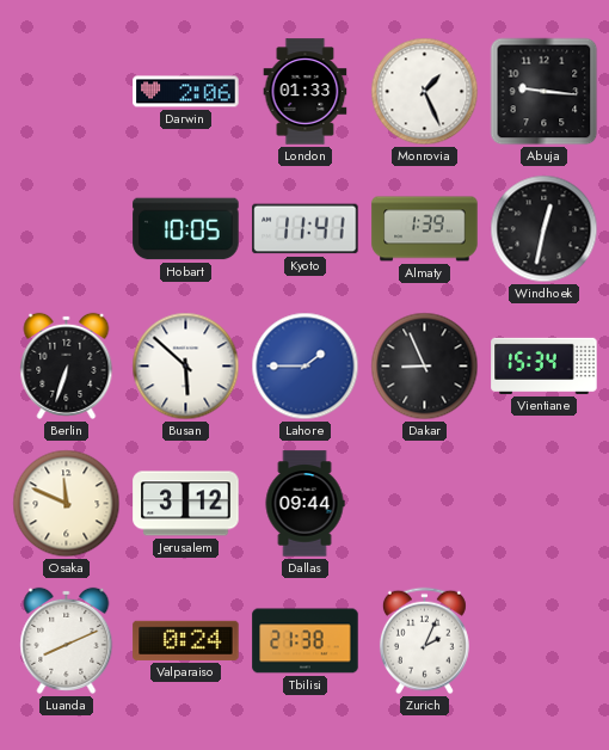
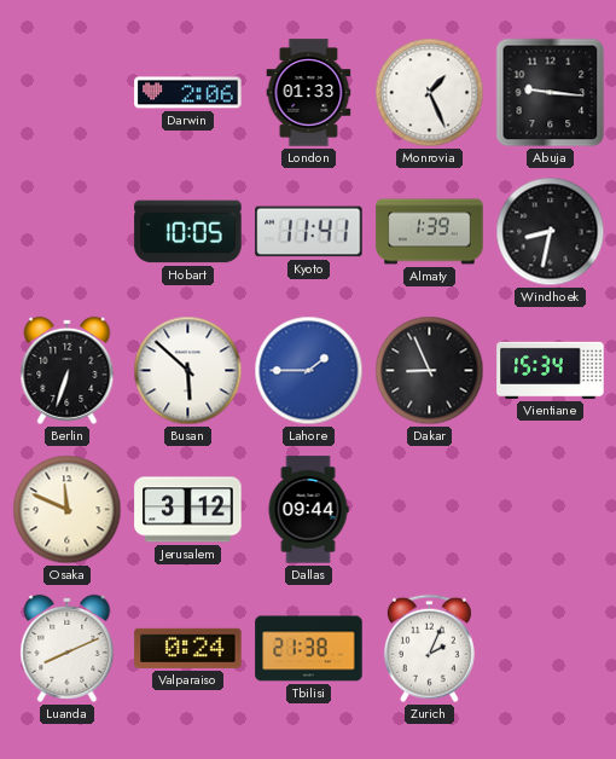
Windhoek: 12:32 -> 8:32 (551, 232)
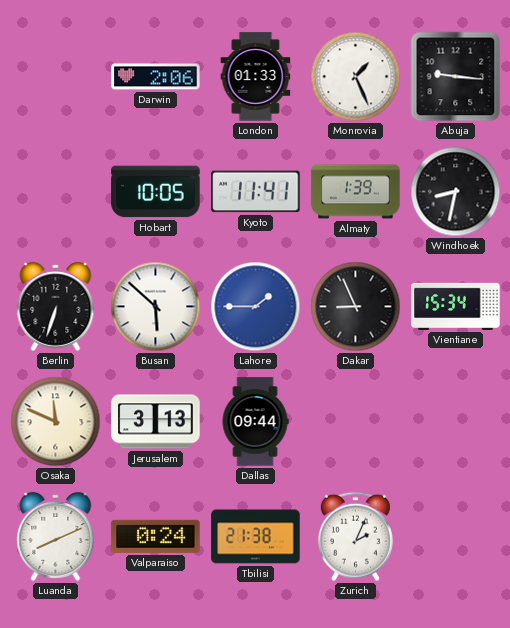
Jerusalem: 3:12 -> 3:13 (156, 422)
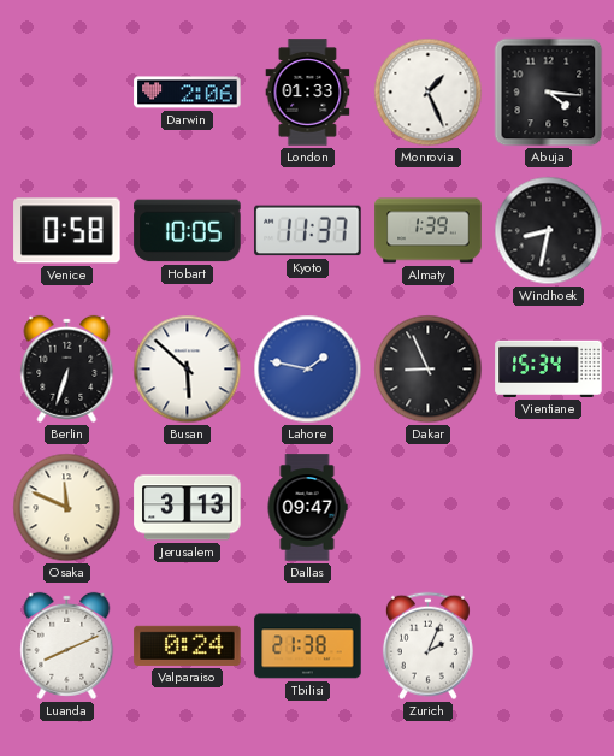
Abuja: 9:16 -> 4:16 (549, 93)
Venice: none -> 0:58 (67, 231)
Kyoto: 11:41 -> 11:37 (308, 231)
Lahore: 1:45 -> 1:47 (308, 370)
Dallas: 09:44 -> 09:47 (307, 508)
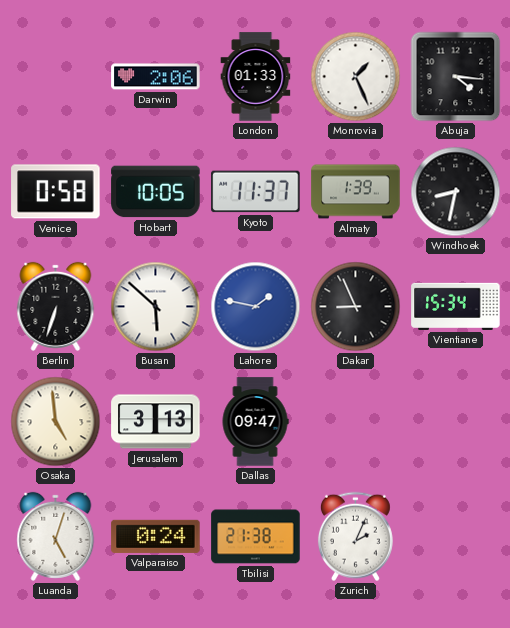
Osaka: 11:49 -> 4:59 (56, 422)
Luanda: 8:11 -> 5:03 (56, 536)
